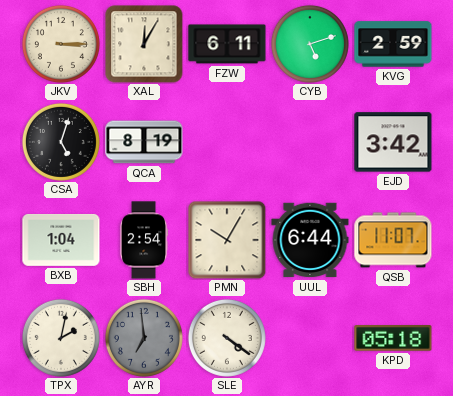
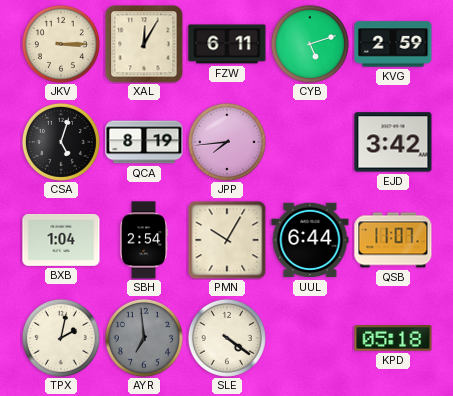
JPP: none -> 7:44 (227, 142)
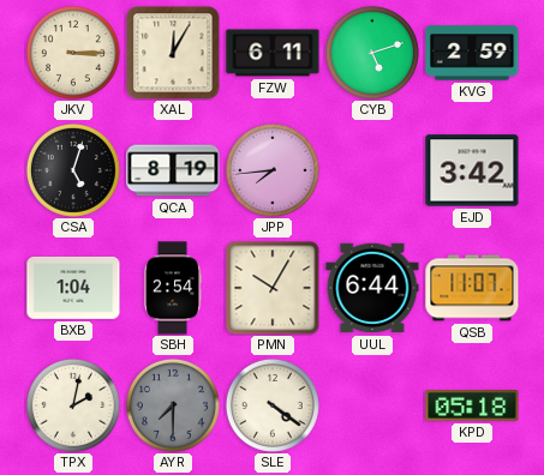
AYR: 6:59 -> 7:30 (173, 405)
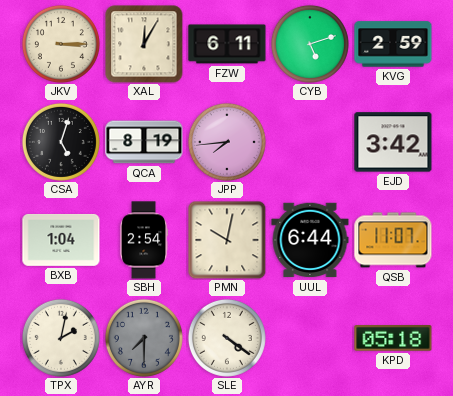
PMN: 10:05 -> 10:02 (227, 240)
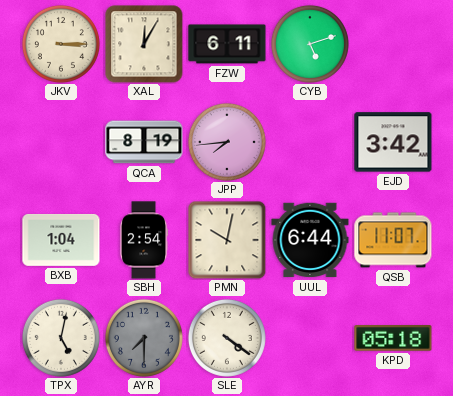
KVG: 2:59 -> none (393, 44)
CSA: 5:03 -> none (61, 142)
TPX: 2:02 -> 5:02 (61, 338)
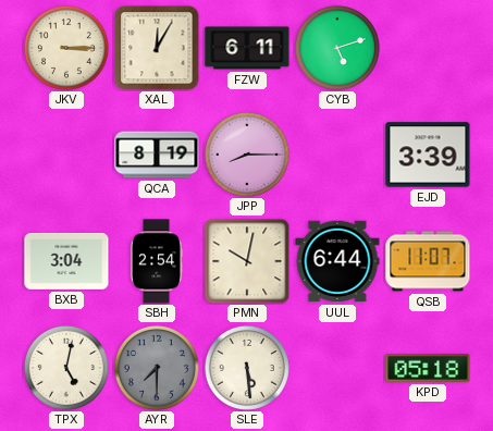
JPP: 7:44 -> 8:15 (247, 155)
EJD: 3:42 -> 3:39 (428, 155)
BXB: 1:04 -> 3:04 (66, 261)
SLE: 4:21 -> 5:29 (247, 368)
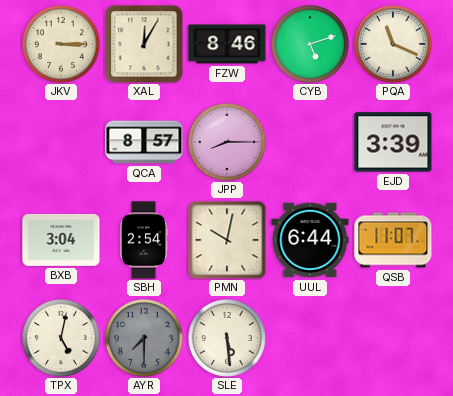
FZW: 6:11 -> 8:46 (227, 44)
PQA: none -> 11:19 (393, 44)
QCA: 8:19 -> 8:57 (144, 142)
KPD: 05:18 -> none (428, 368)
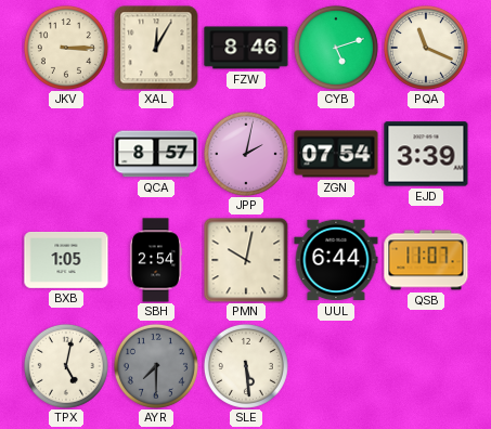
JPP: 8:15 -> 2:02 (246, 154)
ZGN: none -> 07:54 (336, 154)
BXB: 3:04 -> 1:05 (66, 260)
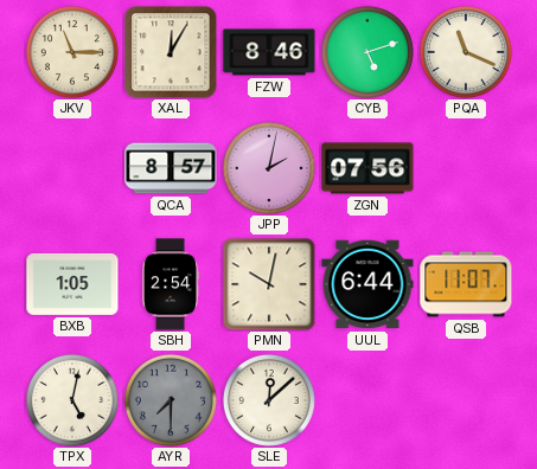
JKV: 3:15 -> 11:15 (72, 52)
ZGN: 07:54 -> 07:56 (367, 168)
EJD: 3:39 -> none (426, 154)
SLE: 5:29 -> 12:08 (269, 400)
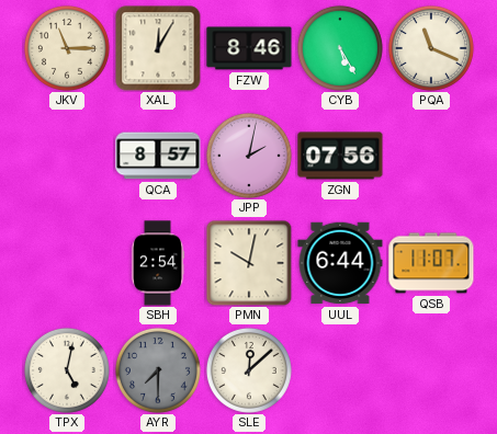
CYB: 5:12 -> 5:25 (340, 48)
BXB: 1:05 -> none (72, 284)
